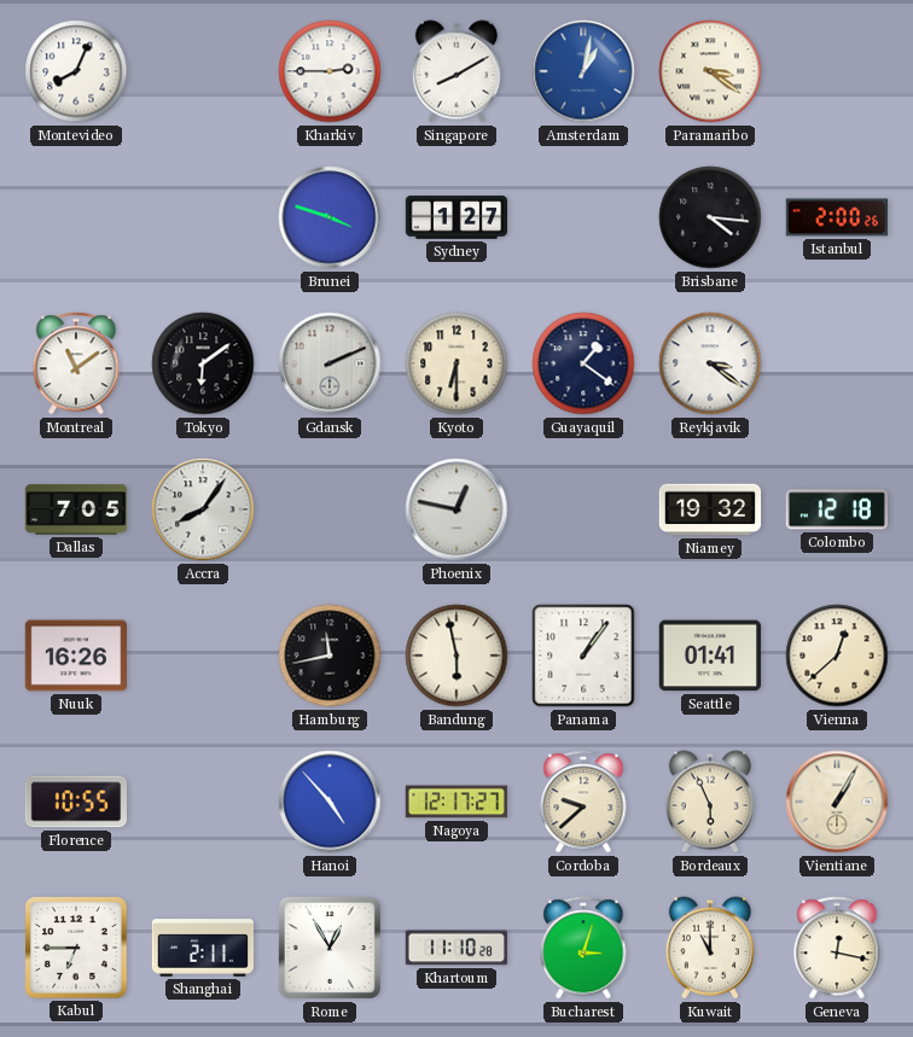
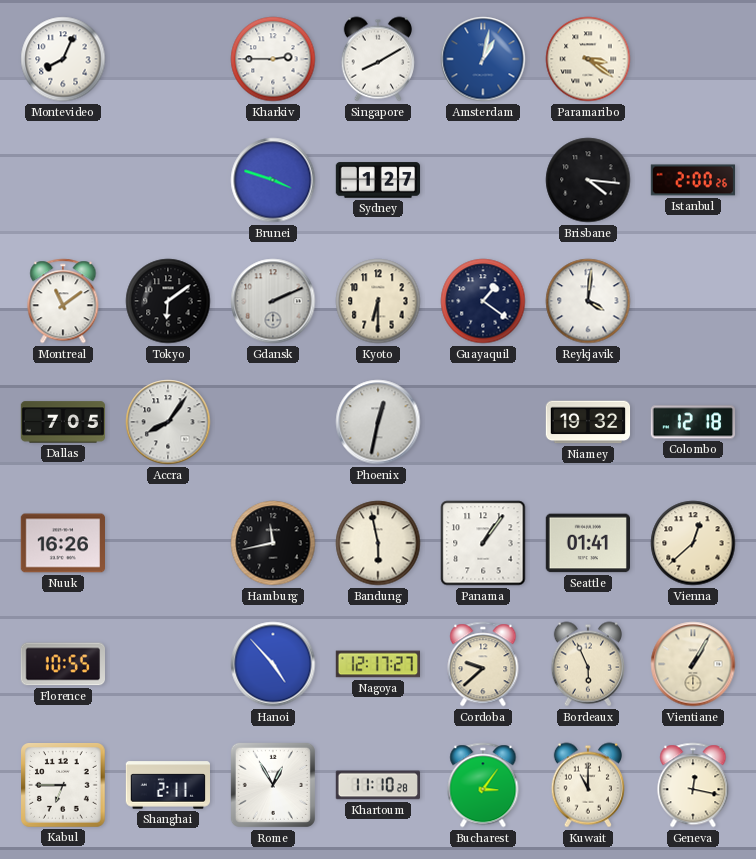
Reykjavik: 3:21 -> 4:01 (588, 301)
Phoenix: 12:47 -> 12:32 (378, 422)
Bucharest: 3:03 -> 3:06 (483, 785)
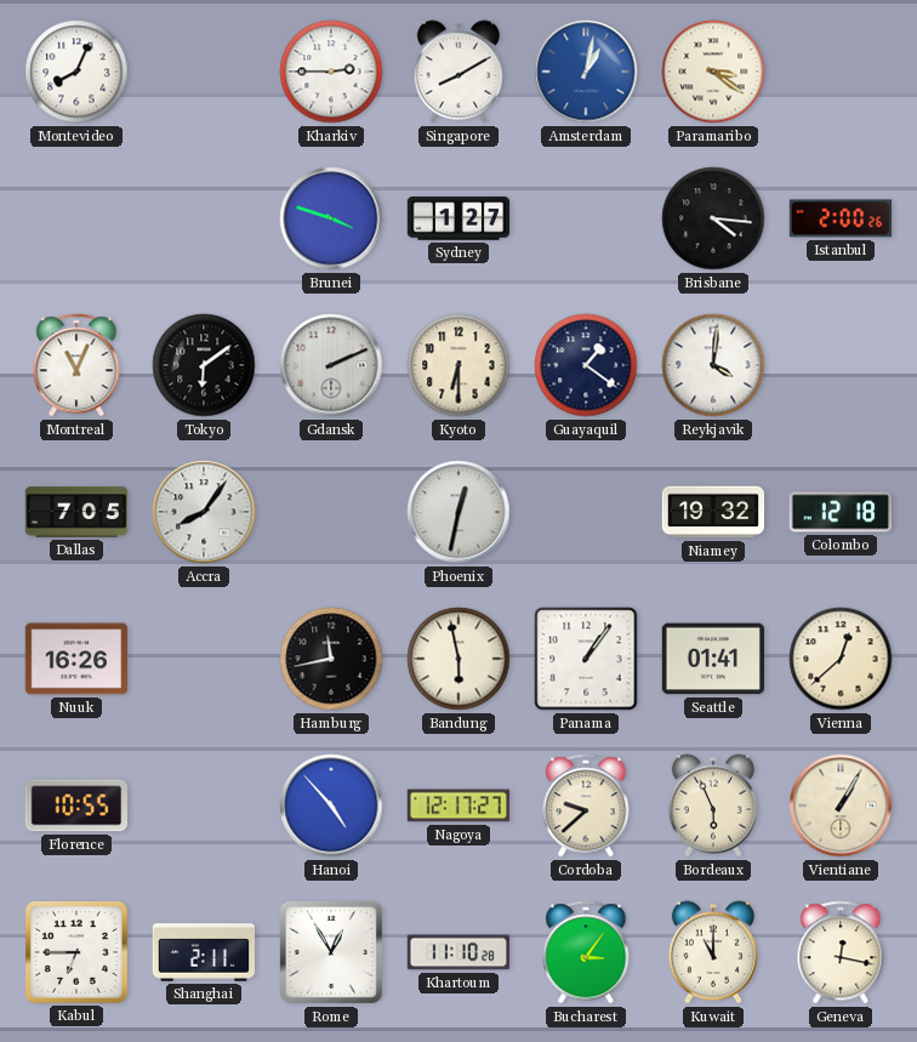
Montreal: 11:09 -> 11:04 (76, 365)
